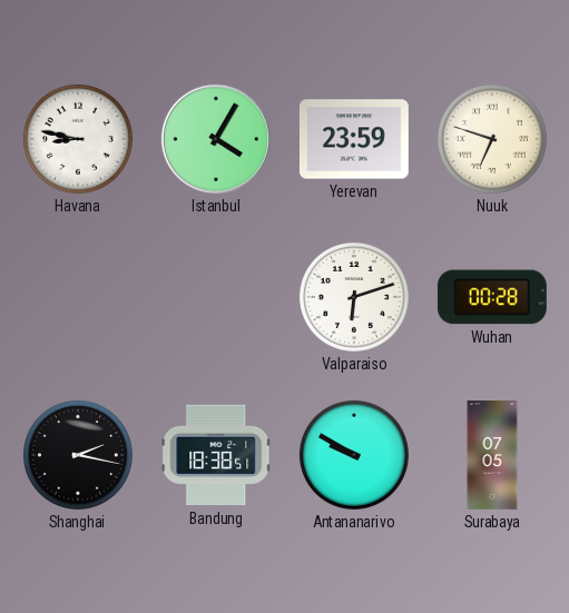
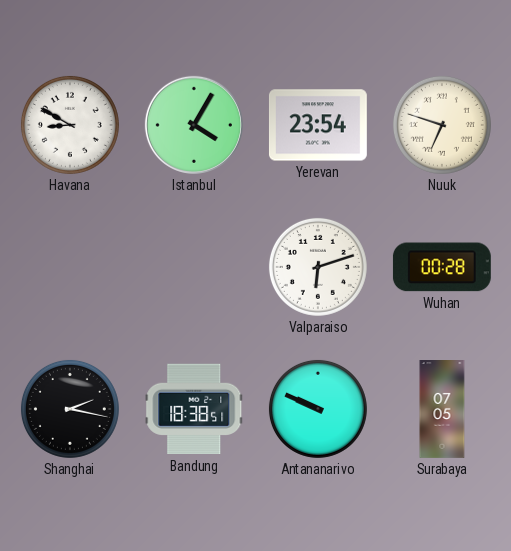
Havana: 8:47 -> 8:50 (70, 125)
Yerevan: 23:59 -> 23:54 (318, 125)
Antananarivo: 9:50 -> 9:49 (318, 409)
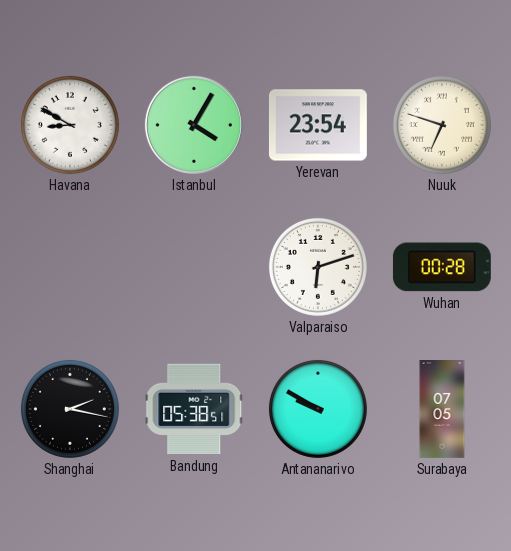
Bandung: 18:38 -> 05:38 (194, 409)
Antananarivo: 9:49 -> 9:50 (318, 409)
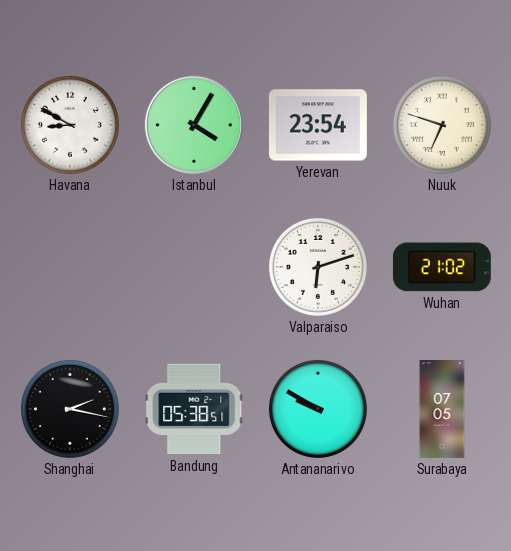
Wuhan: 00:28 -> 21:02 (442, 267)
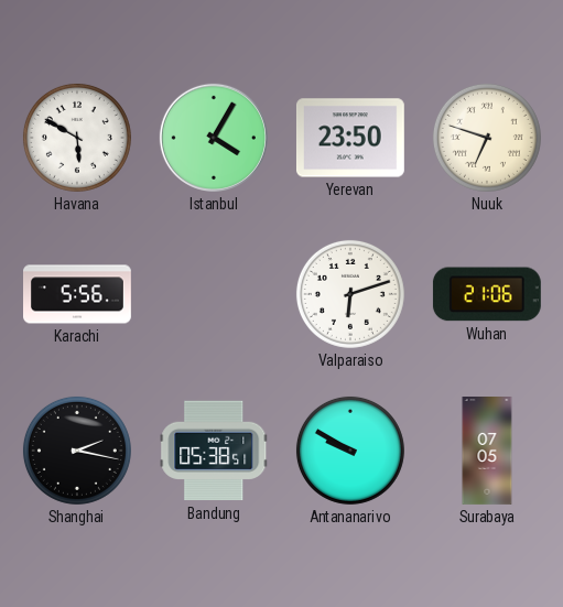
Havana: 8:50 -> 5:50 (77, 138)
Yerevan: 23:54 -> 23:50 (350, 138)
Karachi: none -> 5:56 (78, 294)
Wuhan: 21:02 -> 21:06 (487, 294)
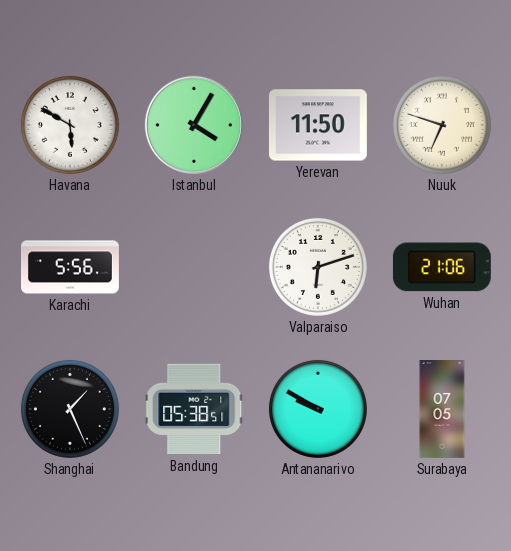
Yerevan: 23:50 -> 11:50 (318, 125)
Shanghai: 2:17 -> 1:26 (70, 409)
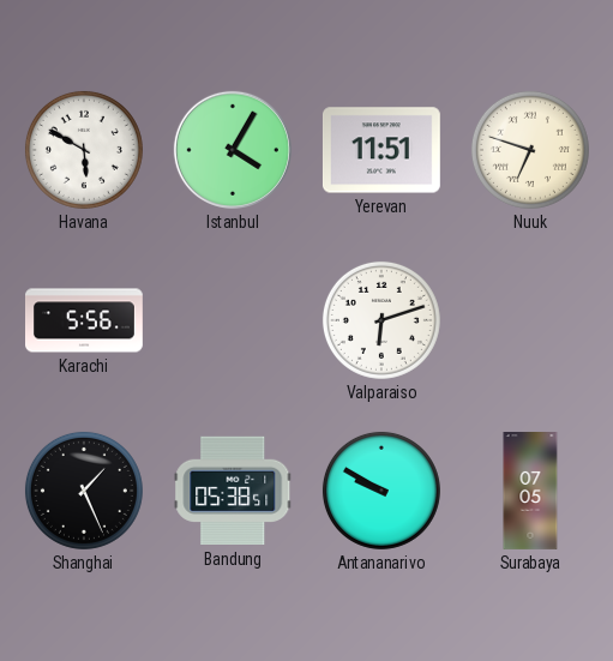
Yerevan: 11:50 -> 11:51 (381, 150)
Wuhan: 21:06 -> none (442, 267)
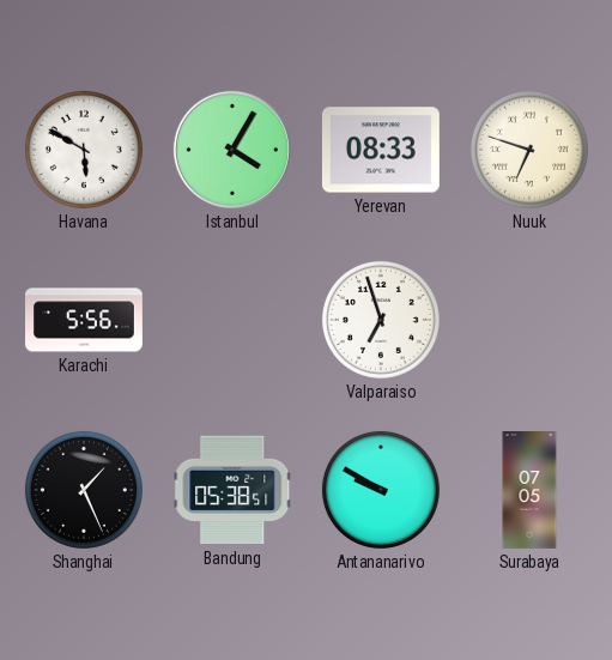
Yerevan: 11:51 -> 08:33 (381, 150)
Valparaiso: 6:12 -> 6:57 (381, 320)
